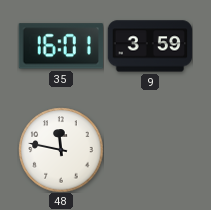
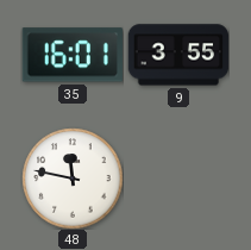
9: 3:59 -> 3:55 (178, 55)
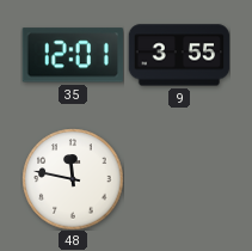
35: 16:01 -> 12:01 (73, 55)
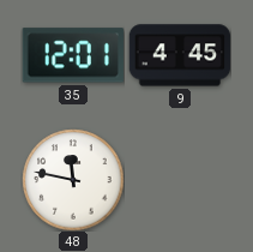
9: 3:55 -> 4:45 (180, 55)
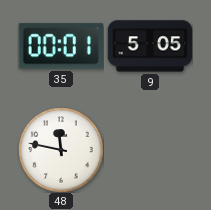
35: 12:01 -> 00:01 (61, 46)
9: 4:45 -> 5:05 (150, 46)
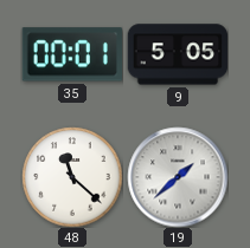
48: 11:47 -> 11:22 (72, 177)
19: none -> 1:38 (178, 177)
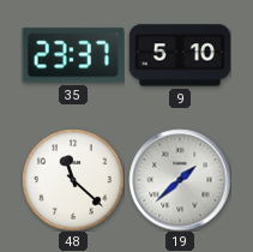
35: 00:01 -> 23:37 (73, 55)
9: 5:05 -> 5:10 (180, 55)
